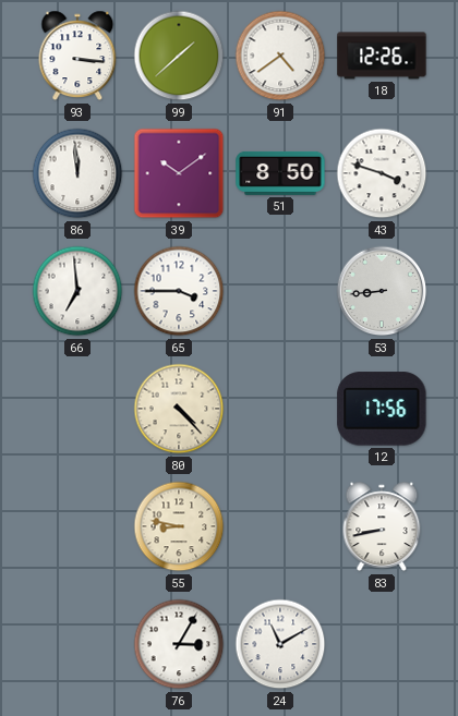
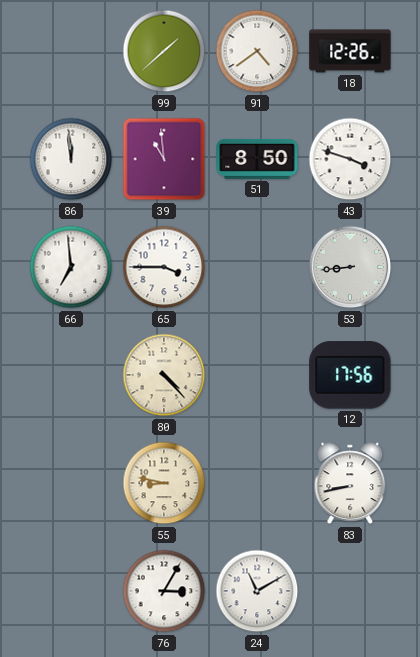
93: 3:16 -> none (77, 56)
39: 10:09 -> 10:59 (164, 159)
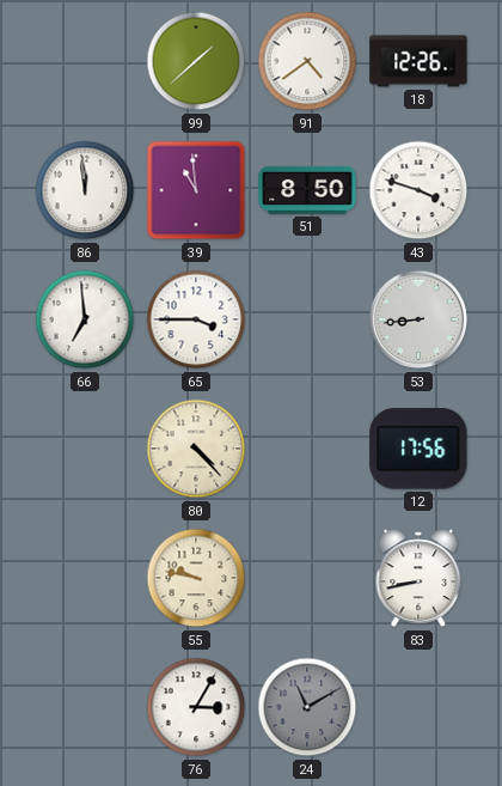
55: 8:47 -> 9:47 (196, 578)
24 dial: white -> grey (307, 707)
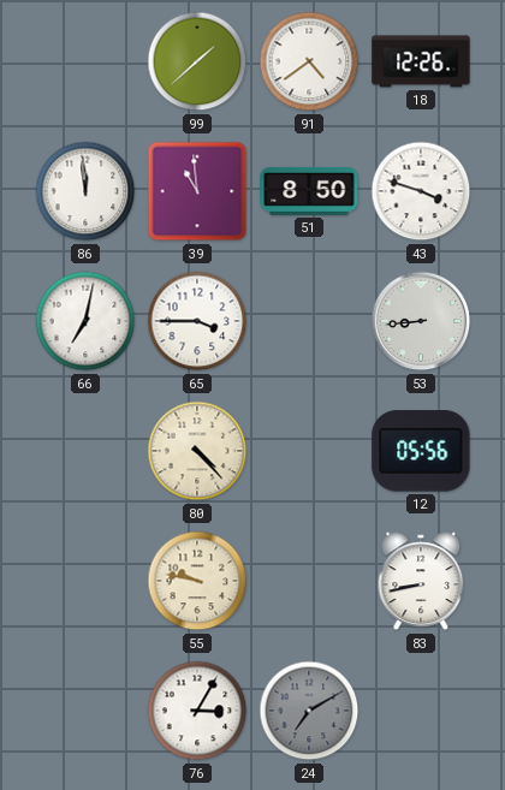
66: 6:59 -> 7:02 (85, 321)
12: 17:56 -> 05:56 (421, 451)
24: 11:10 -> 7:10 (309, 711)
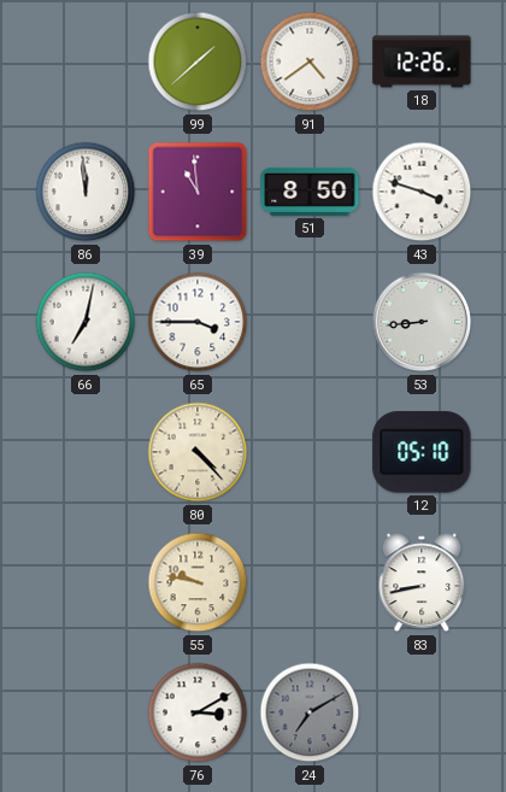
12: 05:56 -> 05:10 (422, 452)
76: 3:05 -> 3:10 (198, 712)
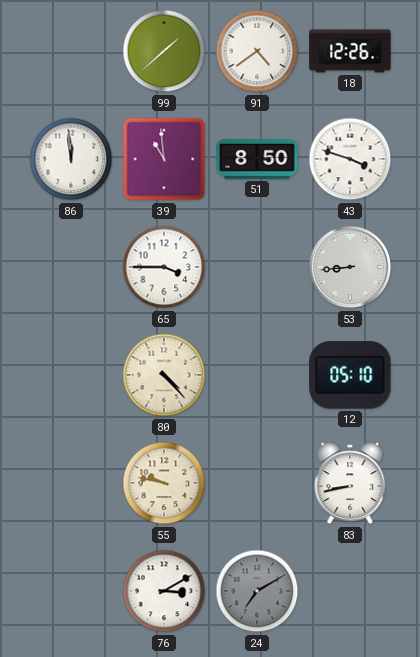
66: 7:02 -> none (86, 322)
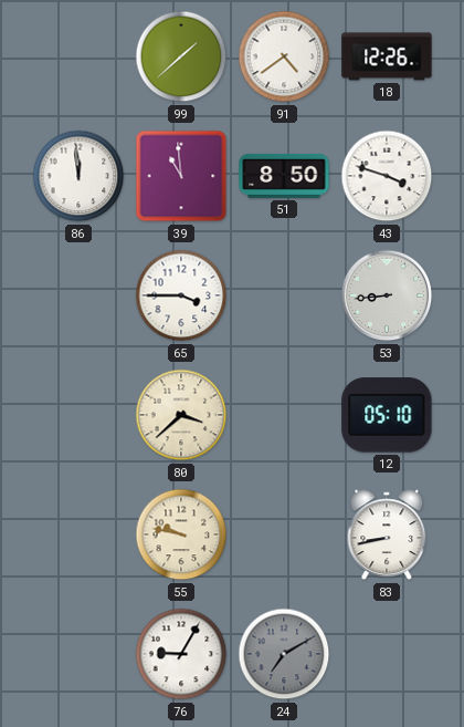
80: 4:23 -> 3:38 (181, 415)
76: 3:10 -> 9:05 (181, 654)
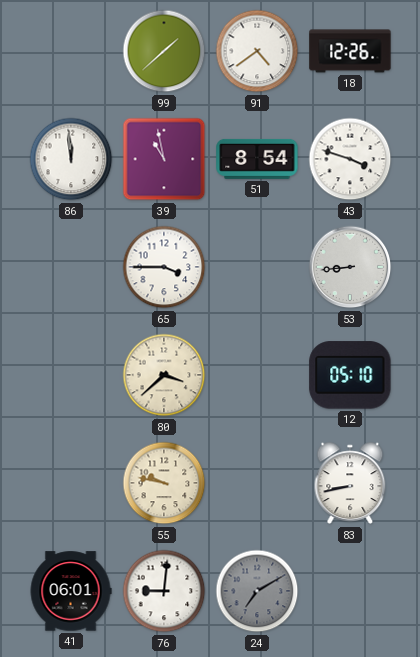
39: 10:59 -> 10:58 (164, 159)
51: 8:50 -> 8:54 (257, 159)
41: none -> 06:01 (71, 591)
76: 9:05 -> 9:01 (164, 591)
